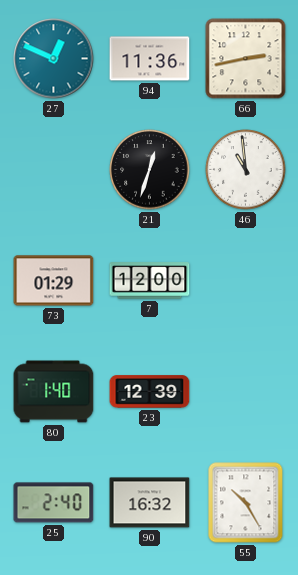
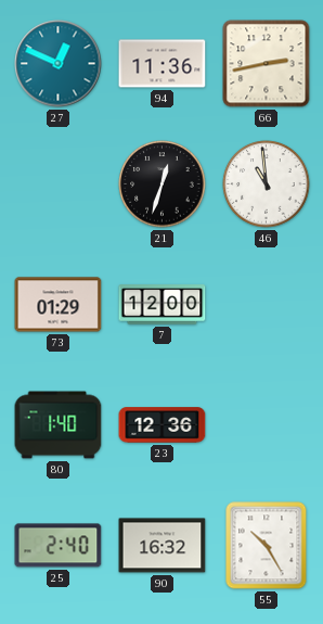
23: 12:39 -> 12:36 (163, 425)
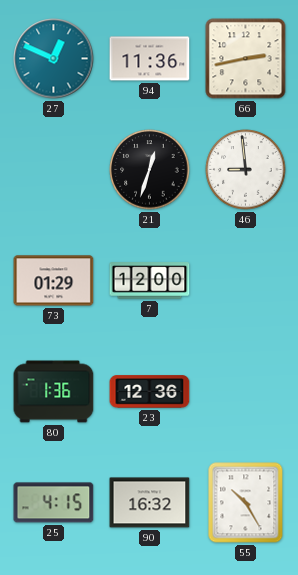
46: 10:59 -> 8:59 (246, 170)
80: 1:40 -> 1:36 (54, 392)
25: 2:40 -> 4:15 (54, 503)
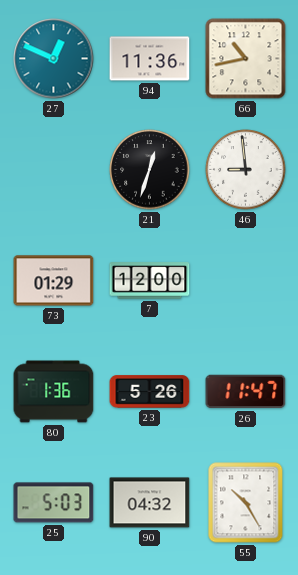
66: 2:43 -> 10:43 (246, 59)
23: 12:36 -> 5:26 (150, 392)
26: none -> 11:47 (246, 392)
25: 4:15 -> 5:03 (54, 503)
90: 16:32 -> 04:32 (150, 503)
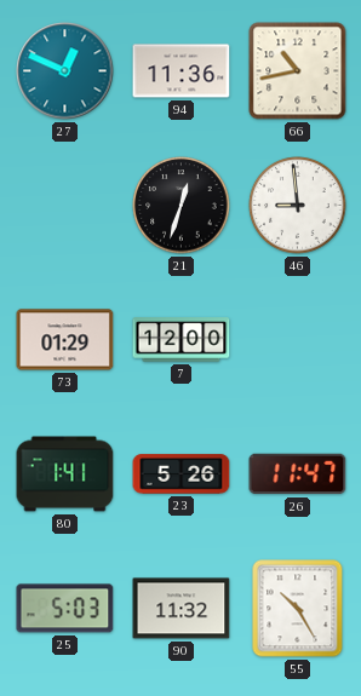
80: 1:36 -> 1:41 (65, 474)
90: 04:32 -> 11:32 (182, 609)
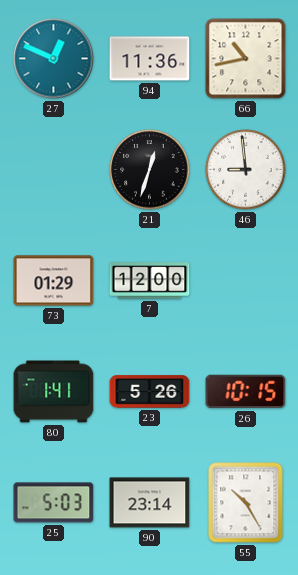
26: 11:47 -> 10:15 (246, 392)
90: 11:32 -> 23:14 (150, 503)
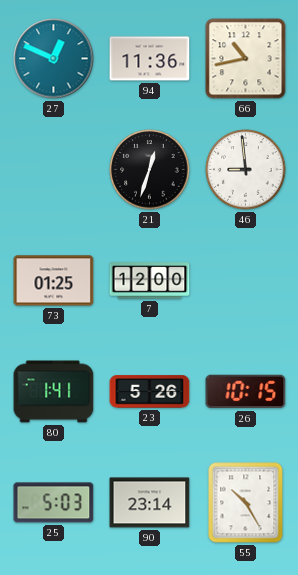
73: 01:29 -> 01:25 (54, 281)
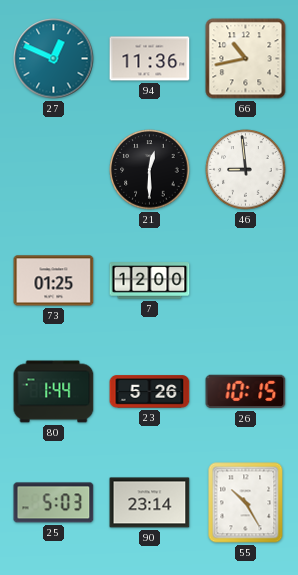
21: 12:33 -> 12:30 (150, 170)
80: 1:41 -> 1:44 (54, 392)
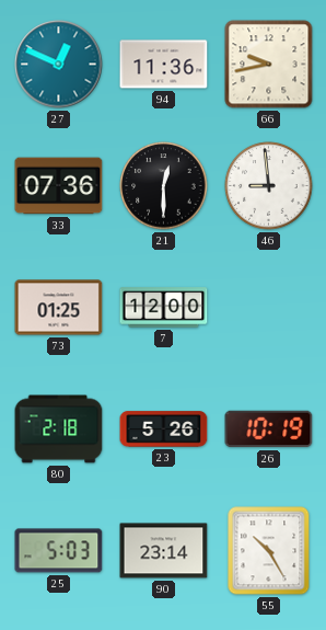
66: 10:43 -> 9:43 (269, 65)
33: none -> 07:36 (59, 186)
80: 1:44 -> 2:18 (59, 429)
26: 10:15 -> 10:19 (269, 429)
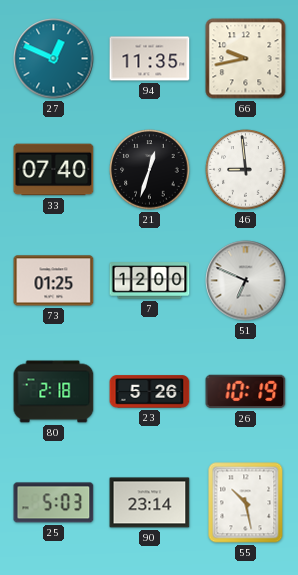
94: 11:36 -> 11:35 (150, 59)
33: 07:36 -> 07:40 (54, 170)
21: 12:30 -> 12:33 (150, 170)
51: none -> 6:49 (246, 281)
55: 10:25 -> 10:28 (246, 503)
